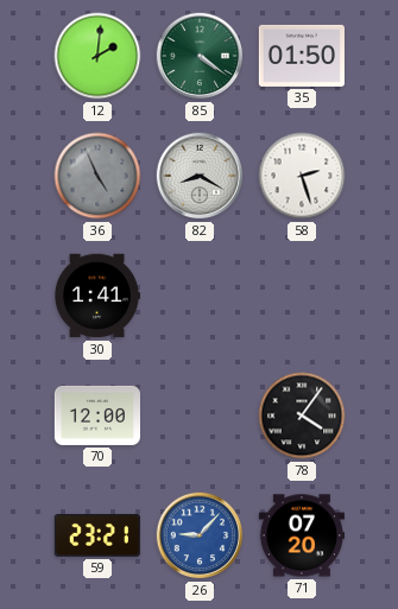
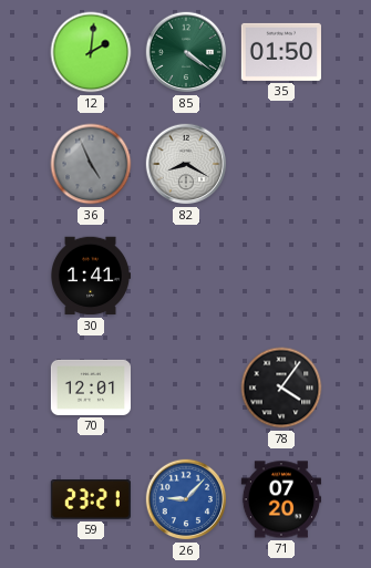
58: 2:27 -> none (302, 176)
70: 12:00 -> 12:01 (90, 388)
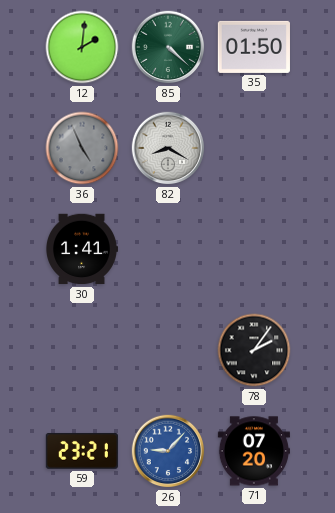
85: 4:21 -> 4:22 (168, 47)
70: 12:01 -> none (90, 388)
78: 4:06 -> 2:06 (254, 350)
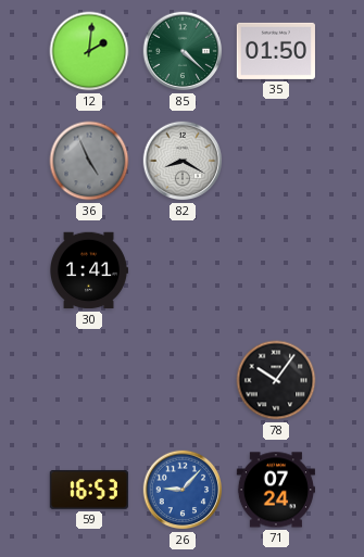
78: 2:06 -> 10:06 (276, 380)
59: 23:21 -> 16:53 (89, 490)
71: 07:20 -> 07:24 (276, 490)
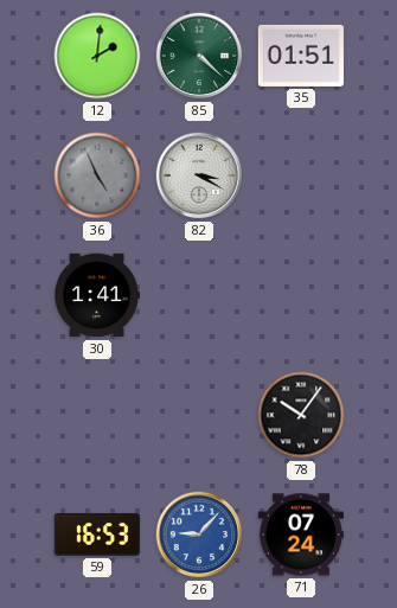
35: 01:50 -> 01:51 (301, 56)
82: 8:20 -> 3:20 (199, 175)
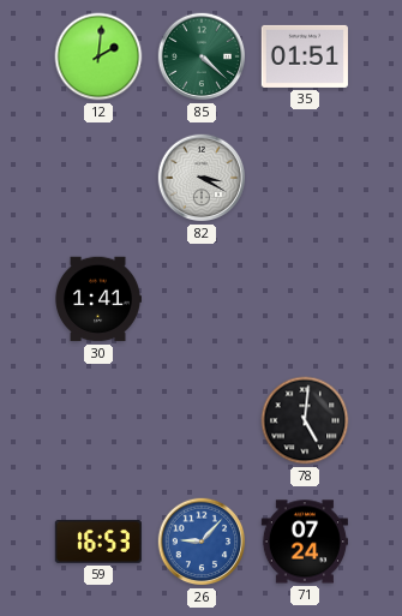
36: 4:56 -> none (97, 175)
78: 10:06 -> 5:01 (305, 420)
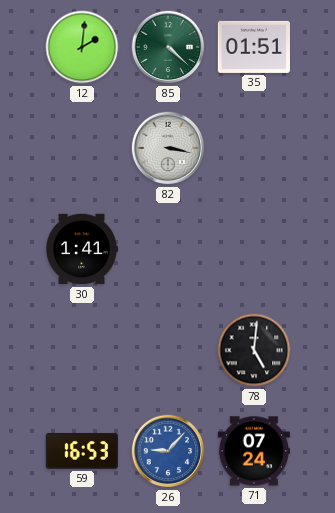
82: 3:20 -> 3:17 (168, 148)
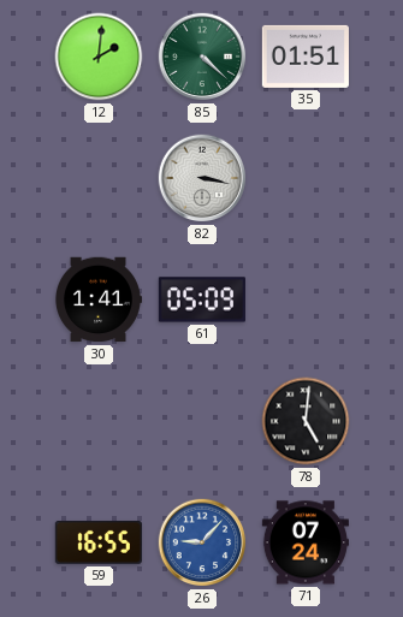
61: none -> 05:09 (202, 299)
59: 16:53 -> 16:55 (99, 542)
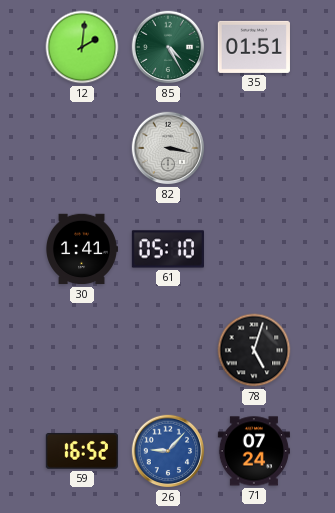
85: 4:22 -> 4:25 (168, 47)
61: 05:09 -> 05:10 (168, 249)
78: 5:01 -> 5:03 (254, 350)
59: 16:55 -> 16:52 (82, 451)
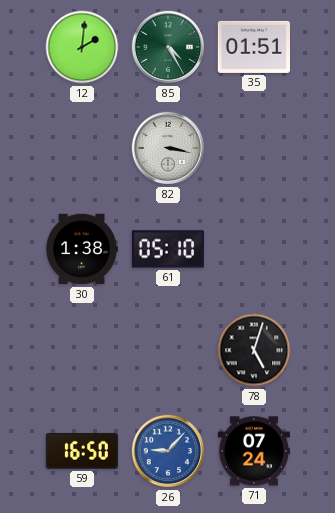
30: 1:41 -> 1:38 (82, 249)
59: 16:52 -> 16:50 (82, 451)
